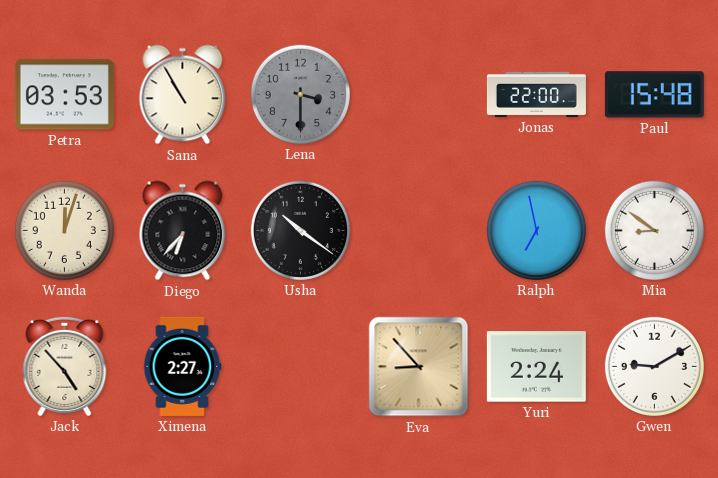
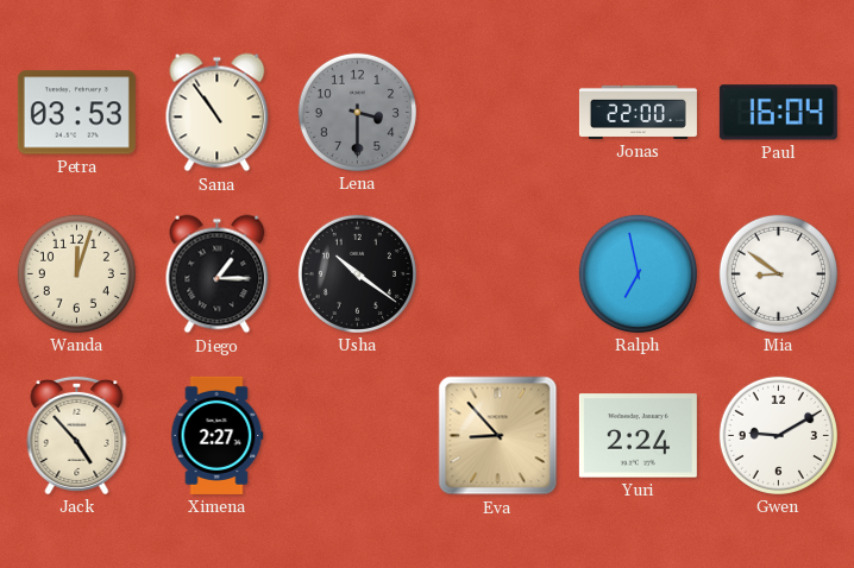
Sana: 10:55 -> 10:54 (218, 113)
Paul: 15:48 -> 16:04 (778, 113)
Diego: 6:37 -> 1:15 (218, 274)
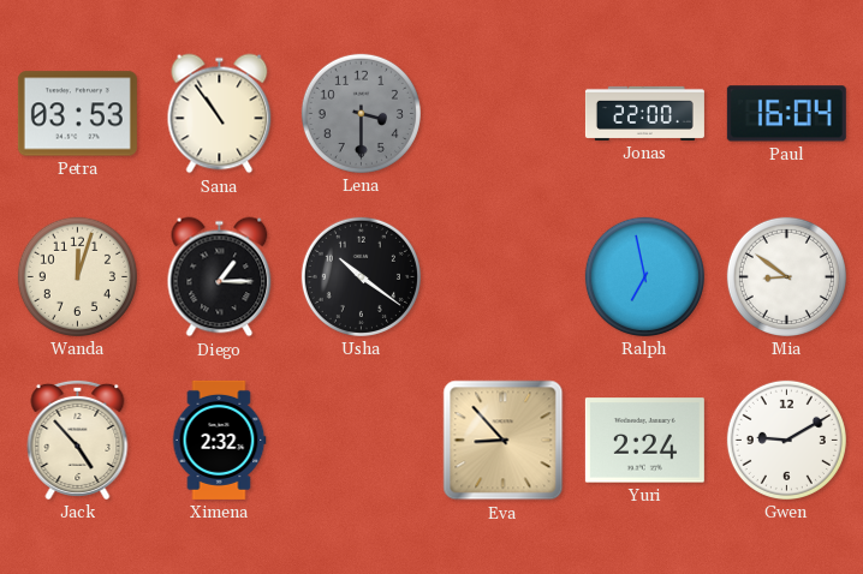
Ximena: 2:27 -> 2:32 (219, 440)
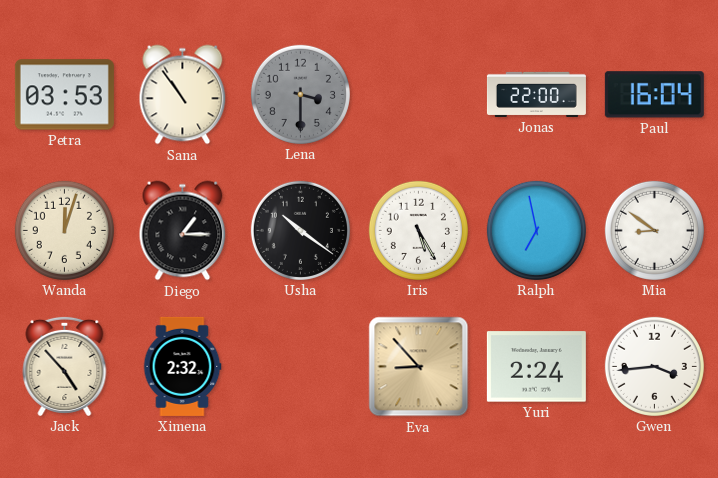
Iris: none -> 5:25 (418, 230)
Gwen: 9:10 -> 3:44 (654, 366)
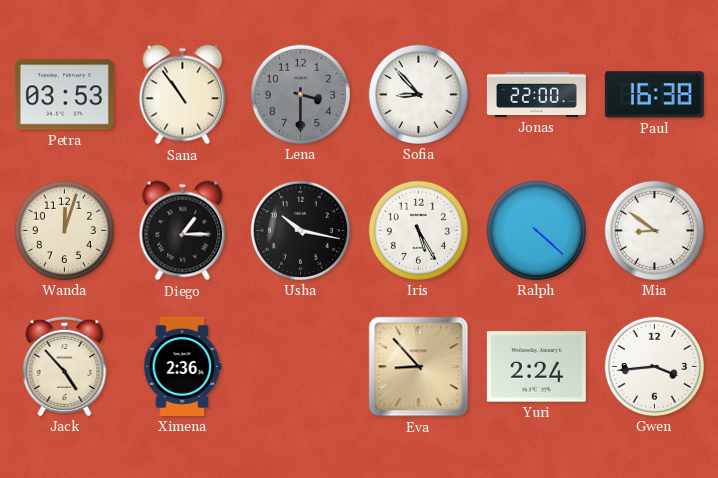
Sofia: none -> 8:53 (418, 94)
Paul: 16:04 -> 16:38 (654, 95)
Usha: 10:21 -> 10:17 (300, 230)
Ralph: 6:58 -> 4:22 (536, 230)
Ximena: 2:32 -> 2:36 (182, 366)
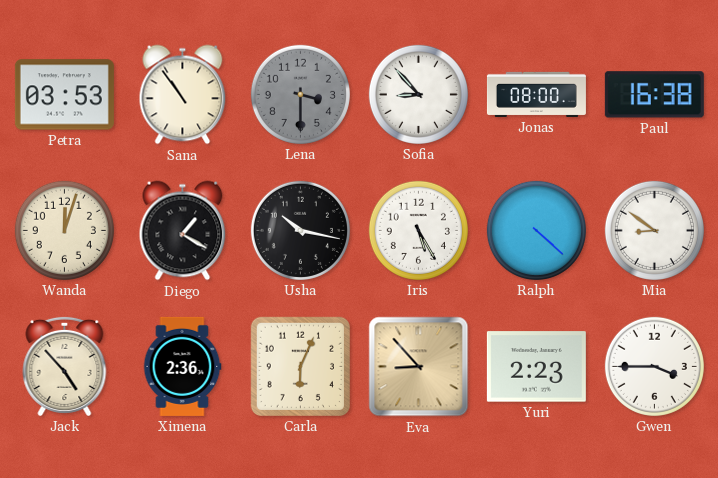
Jonas: 22:00 -> 08:00 (536, 94)
Diego: 1:15 -> 1:20 (183, 231)
Carla: none -> 6:04 (300, 366)
Yuri: 2:24 -> 2:23 (536, 367)
Gwen: 3:44 -> 3:45 (654, 366)
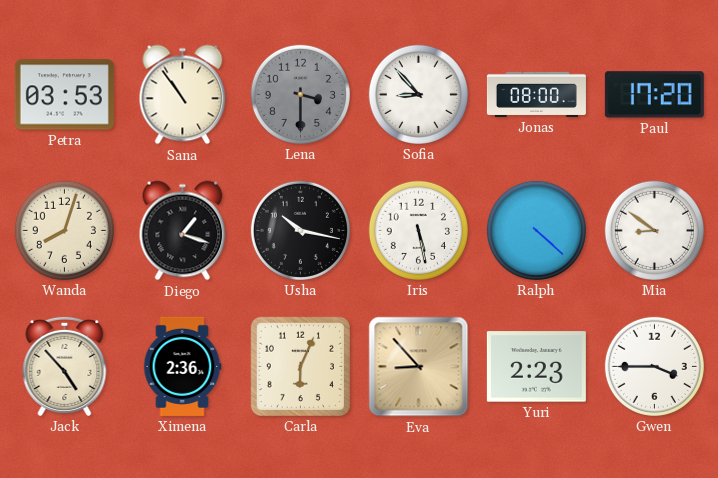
Paul: 16:38 -> 17:20 (654, 95)
Wanda: 12:03 -> 8:03 (64, 230)
Diego: 1:20 -> 1:18 (183, 231)
Iris: 5:25 -> 5:28 (418, 230)
